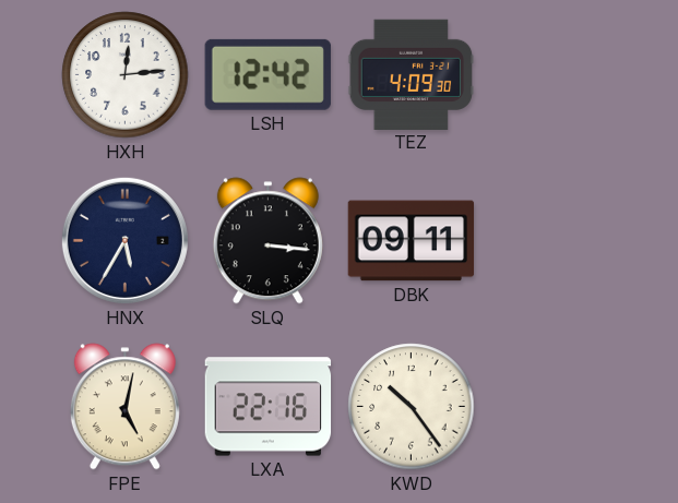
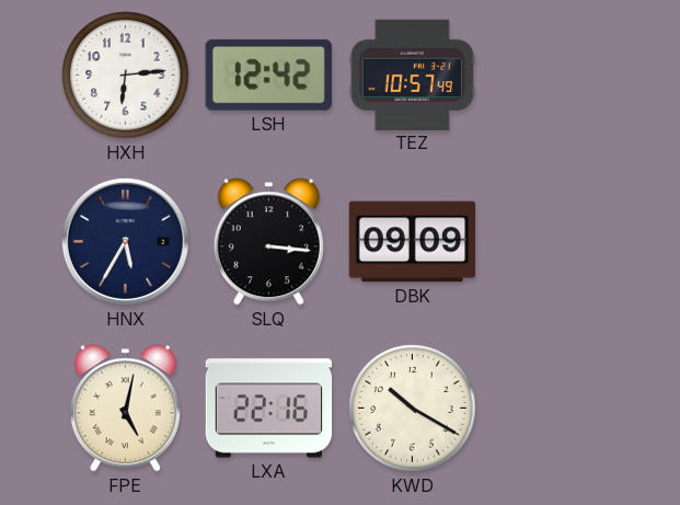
HXH: 12:14 -> 6:14 (126, 76)
TEZ: 4:09 -> 10:57 (413, 74)
DBK: 09:11 -> 09:09 (413, 242)
KWD: 10:24 -> 10:20 (413, 409)
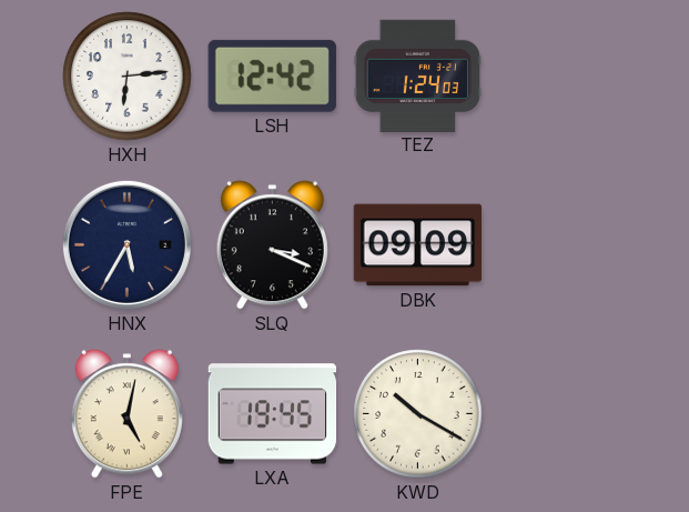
TEZ: 10:57 -> 1:24 (418, 76)
SLQ: 3:16 -> 3:19 (272, 245)
LXA: 22:16 -> 19:45 (273, 414)
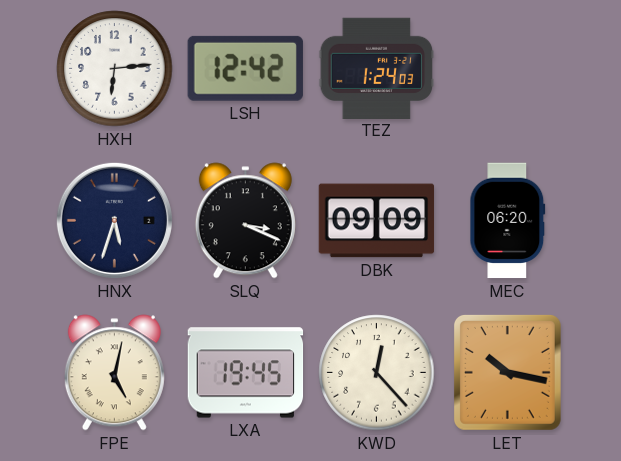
HNX: 5:35 -> 5:33 (114, 220)
MEC: none -> 06:20 (508, 221)
KWD: 10:20 -> 12:23 (377, 373)
LET: none -> 10:17 (507, 372)
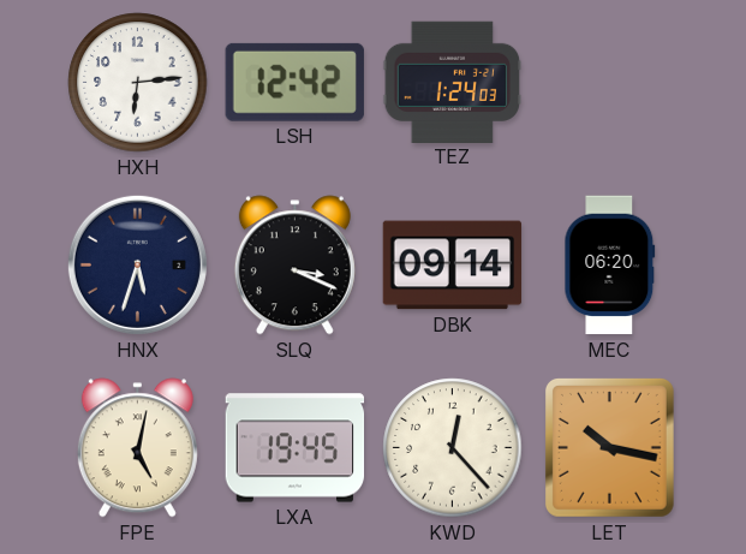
DBK: 09:09 -> 09:14 (453, 266)
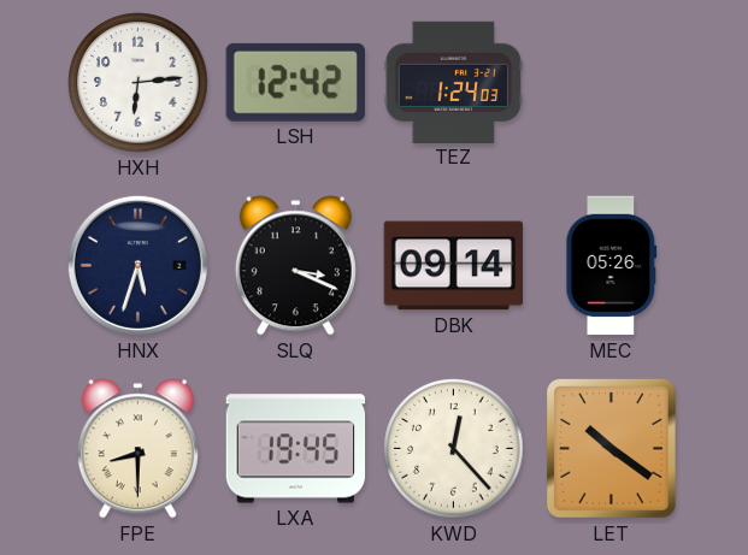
MEC: 06:20 -> 05:26 (612, 266)
FPE: 5:02 -> 8:30 (137, 449)
LET: 10:17 -> 10:21 (611, 448)
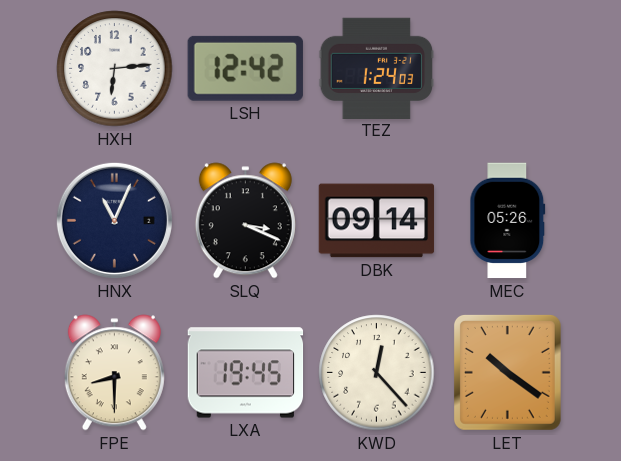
HNX: 5:33 -> 11:04 (114, 220)
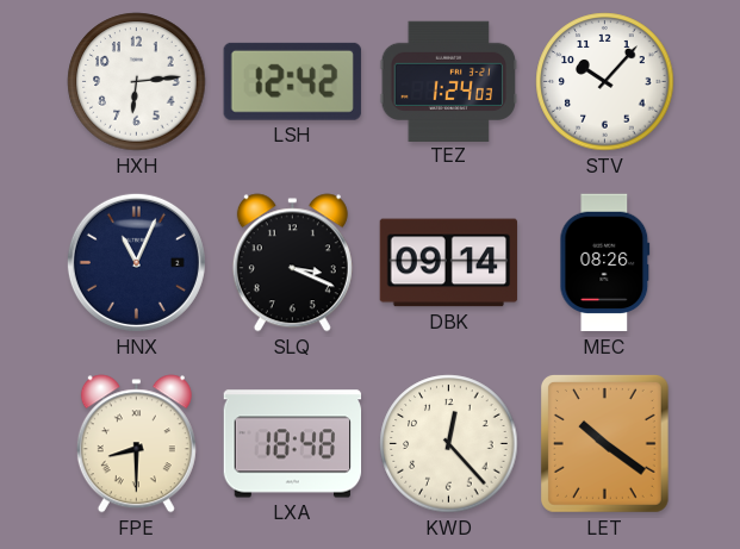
STV: none -> 10:07 (605, 82)
MEC: 05:26 -> 08:26 (605, 263)
LXA: 19:45 -> 18:48 (293, 444)
